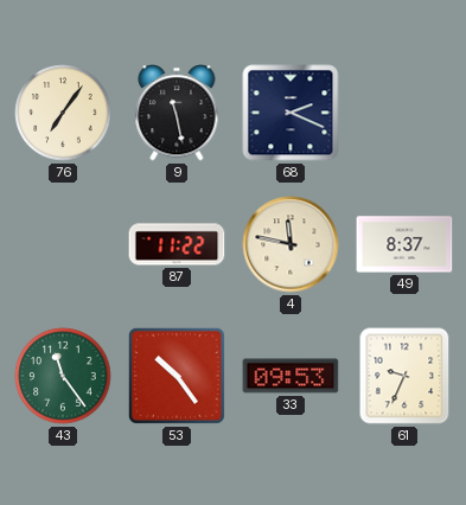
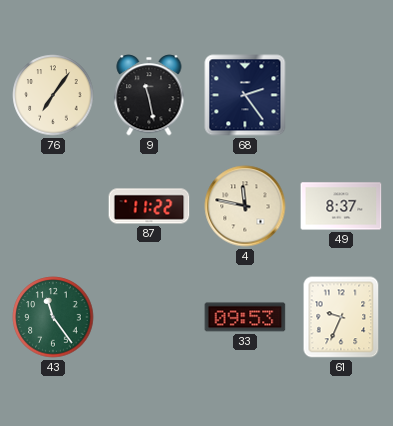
68: 2:19 -> 2:24 (245, 95)
53: 10:24 -> none (177, 376)
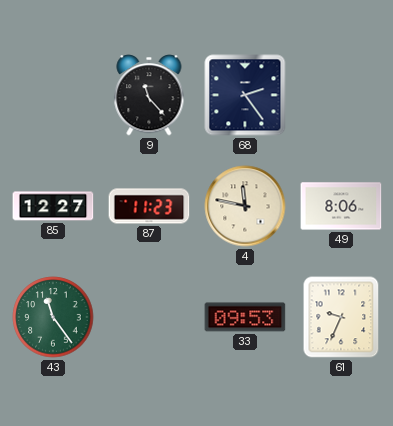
76: 7:06 -> none (53, 95)
9: 11:28 -> 11:23 (149, 95)
85: none -> 12:27 (53, 206)
87: 11:22 -> 11:23 (149, 206)
49: 8:37 -> 8:06 (341, 206)
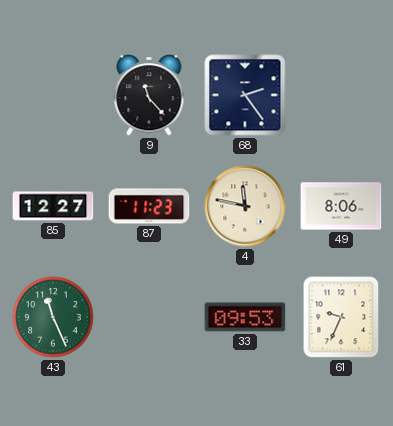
43: 11:24 -> 11:26 (53, 317)
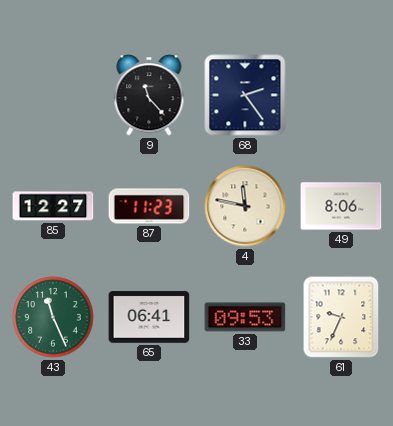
65: none -> 06:41 (149, 317)
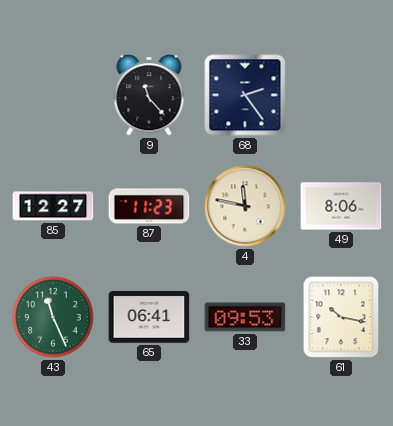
61: 9:34 -> 10:17 (341, 317)
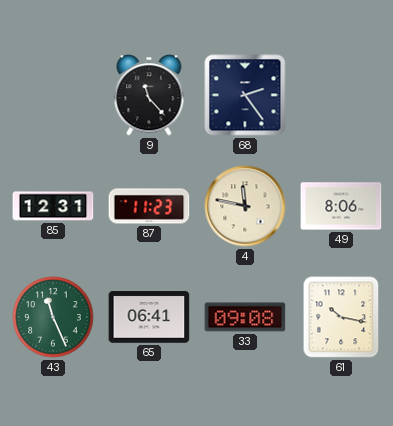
85: 12:27 -> 12:31 (53, 206)
33: 09:53 -> 09:08 (245, 317)
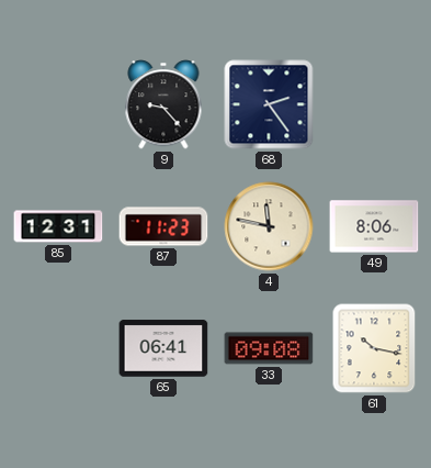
9: 11:23 -> 9:23 (163, 104)
43: 11:26 -> none (53, 317)
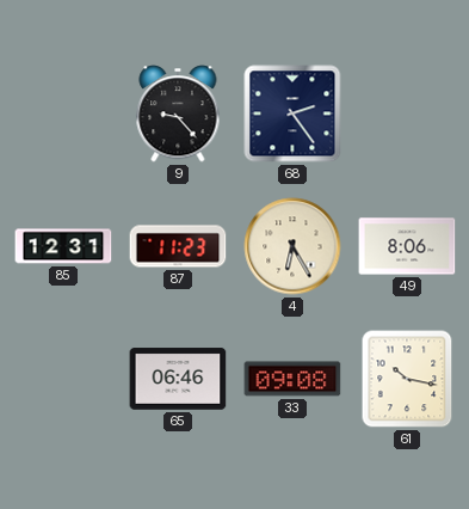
4: 11:47 -> 6:25 (292, 246)
65: 06:41 -> 06:46 (178, 379)
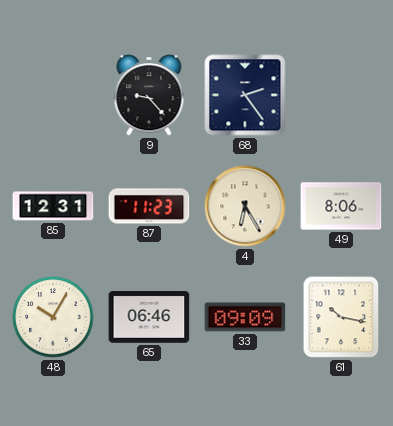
48: none -> 10:05 (53, 317)
33: 09:08 -> 09:09 (245, 317)
